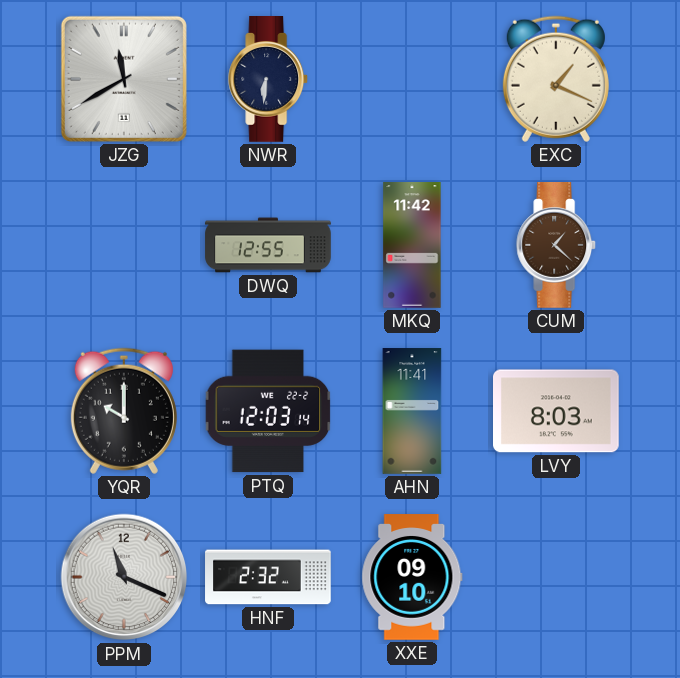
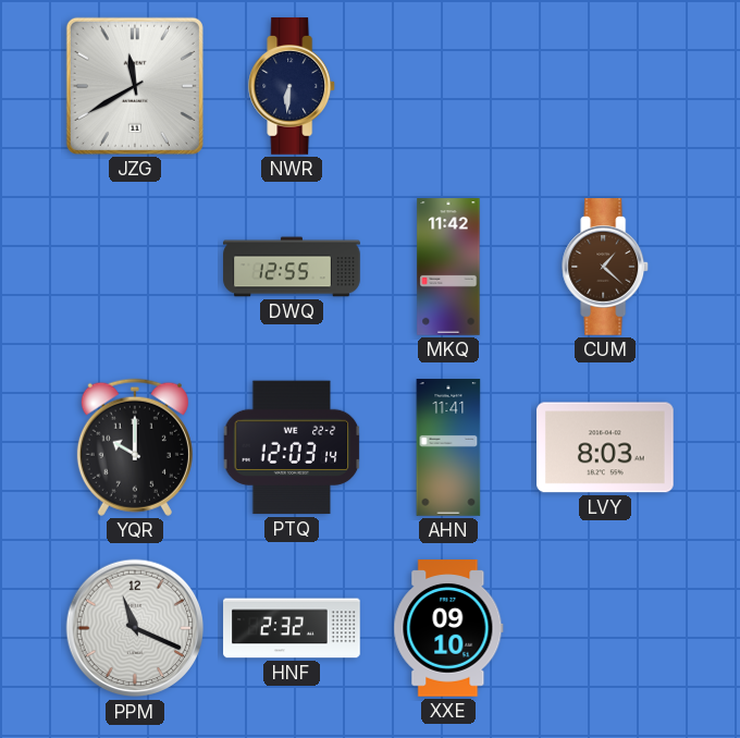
EXC: 1:19 -> none (556, 79)
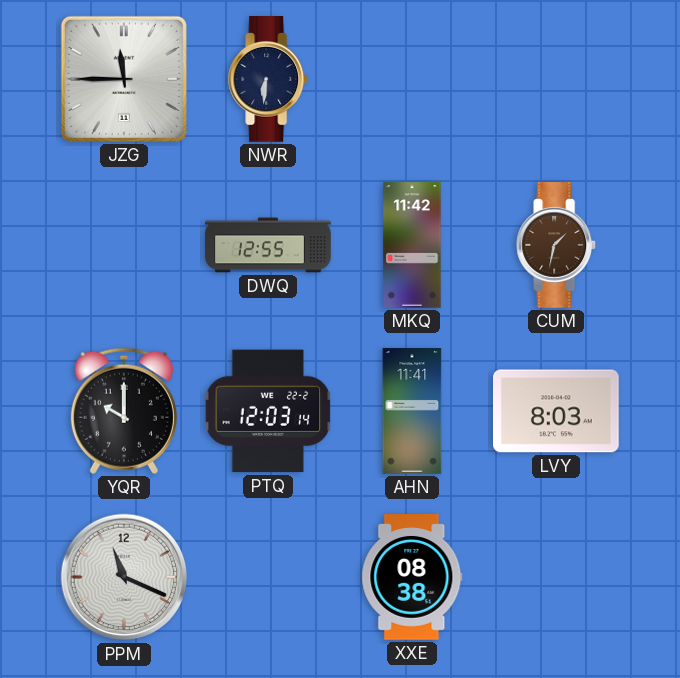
JZG: 11:40 -> 11:45 (124, 79)
CUM: 1:22 -> 1:32 (557, 246)
HNF: 2:32 -> none (292, 628)
XXE: 09:10 -> 08:38 (412, 577)
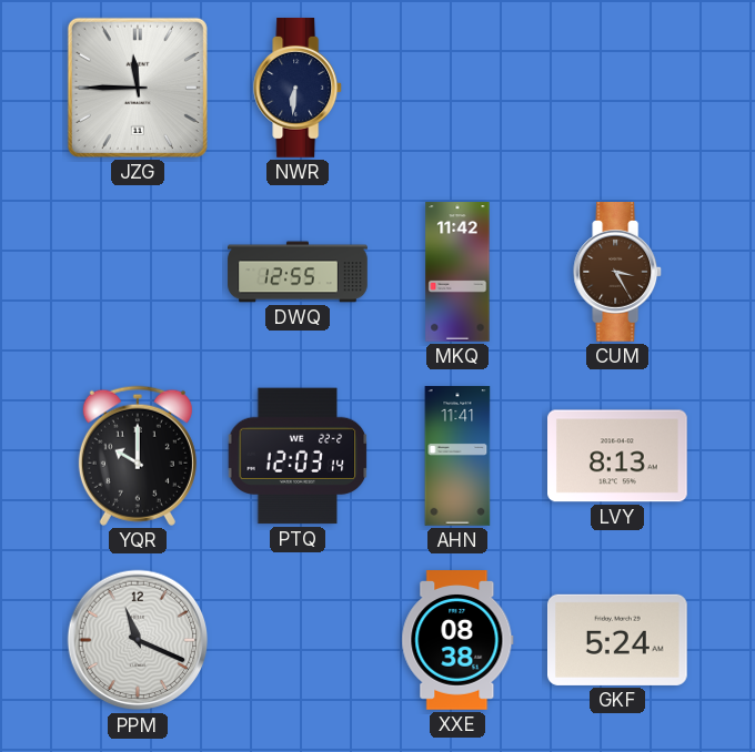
CUM: 1:32 -> 3:25 (618, 273)
LVY: 8:03 -> 8:13 (618, 456)
GKF: none -> 5:24 (618, 640)
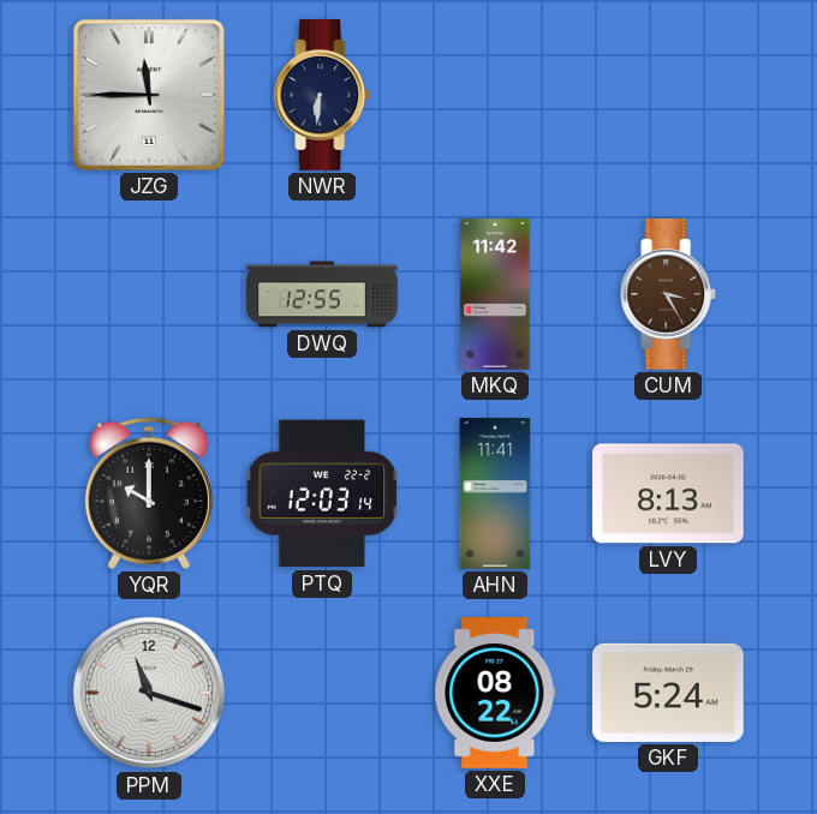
PPM: 11:19 -> 11:18 (149, 693)
XXE: 08:38 -> 08:22 (495, 693)
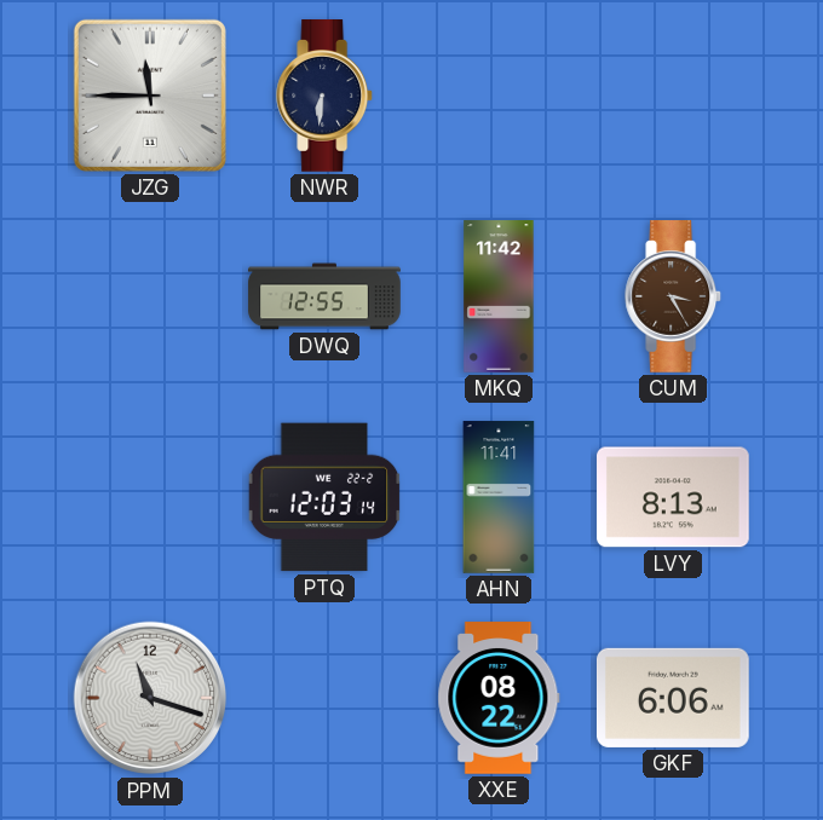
YQR: 10:00 -> none (149, 493)
GKF: 5:24 -> 6:06 (674, 698)
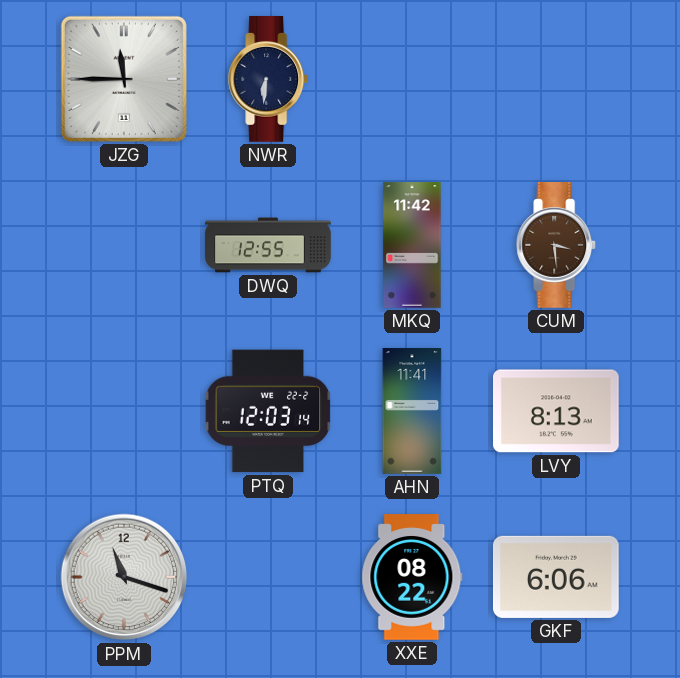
CUM: 3:25 -> 3:29 (557, 246)
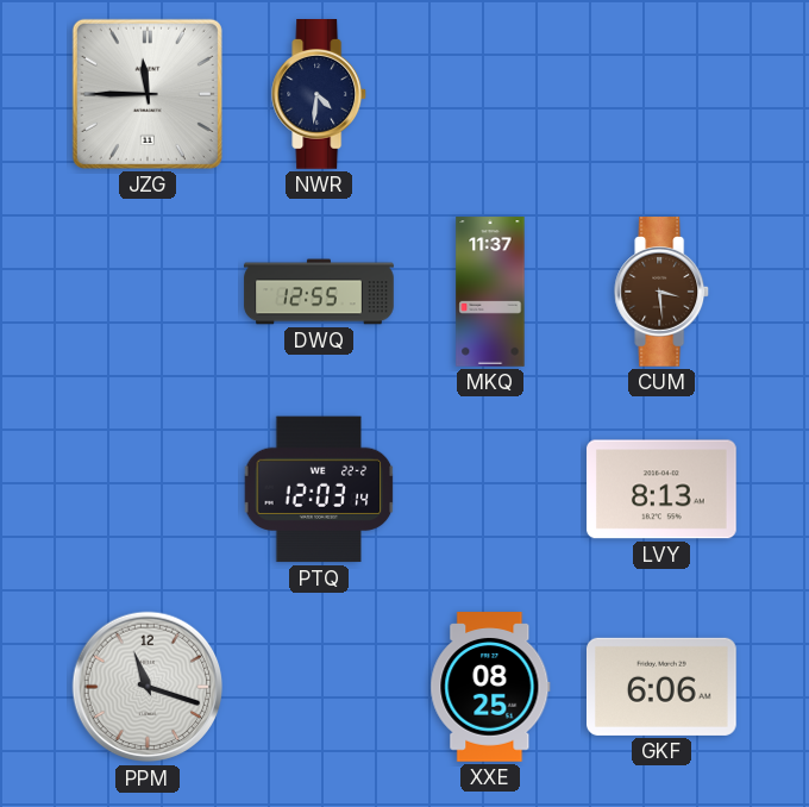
NWR: 6:31 -> 4:31 (320, 95)
MKQ: 11:42 -> 11:37 (490, 292)
AHN: 11:41 -> none (412, 411)
XXE: 08:22 -> 08:25 (490, 687)
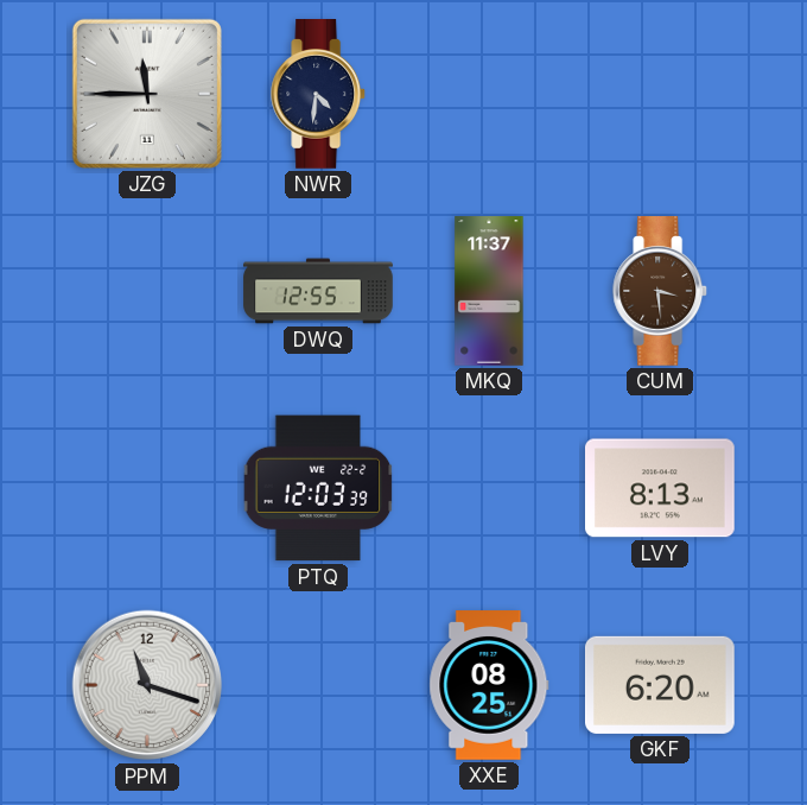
PTQ: 12:03:14 -> 12:03:39 (318, 488)
GKF: 6:06 -> 6:20 (661, 685)
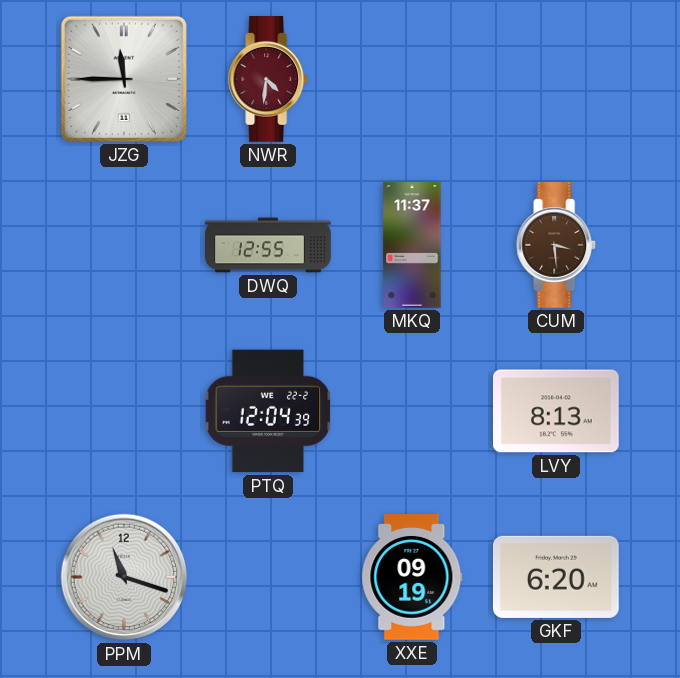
NWR dial: navy -> burgundy (269, 80)
PTQ: 12:03 -> 12:04 (268, 411)
XXE: 08:25 -> 09:19 (412, 577)
